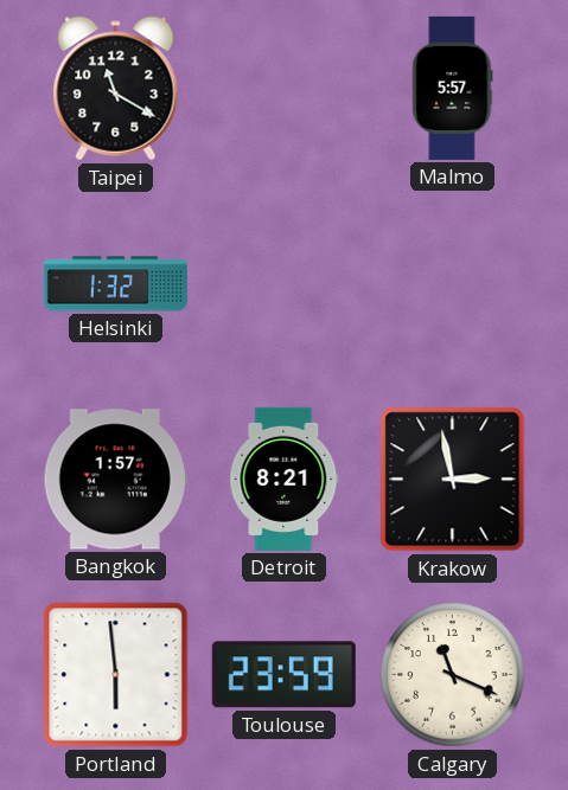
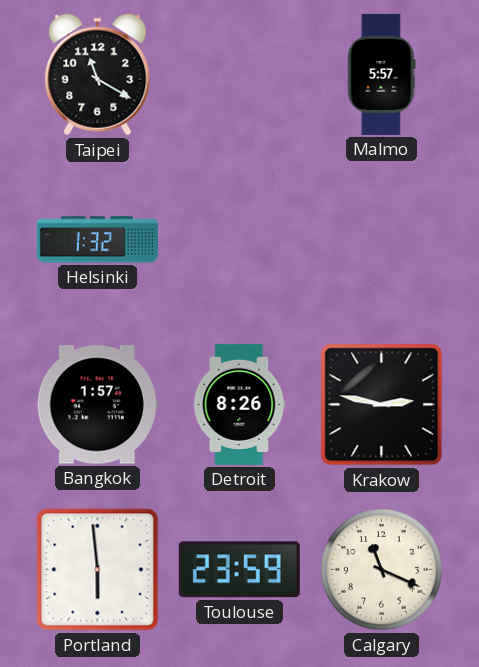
Detroit: 8:21 -> 8:26 (240, 404)
Krakow: 2:58 -> 2:47 (382, 405)
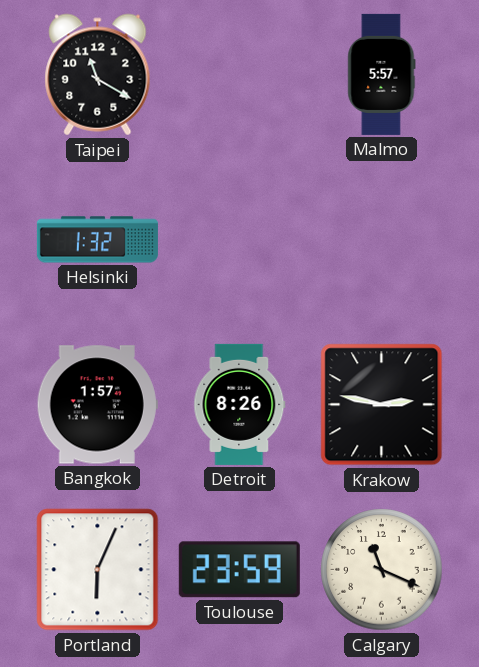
Portland: 5:59 -> 6:04 (98, 570)
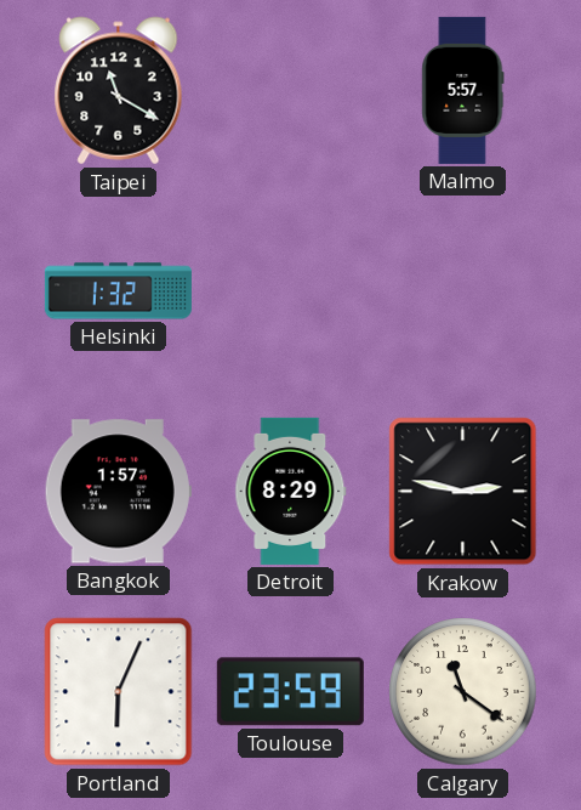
Detroit: 8:26 -> 8:29 (291, 491)
Calgary: 11:19 -> 11:21 (463, 692)
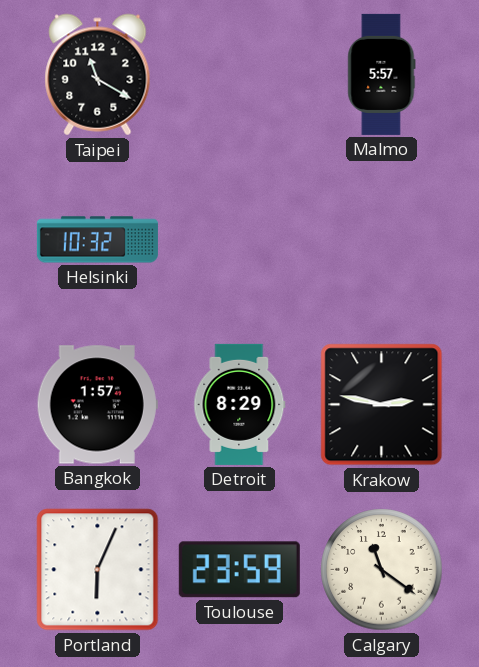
Helsinki: 1:32 -> 10:32 (97, 240)
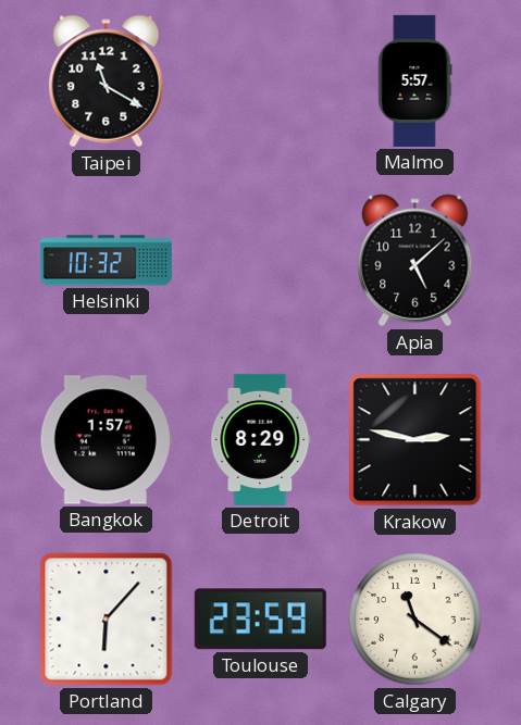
Apia: none -> 5:08 (415, 261)
Portland: 6:04 -> 6:07 (107, 620)
